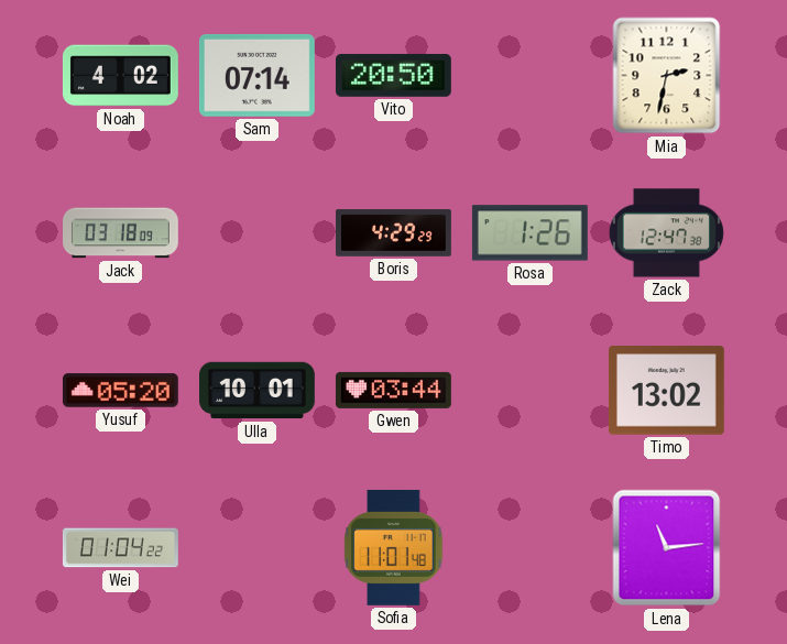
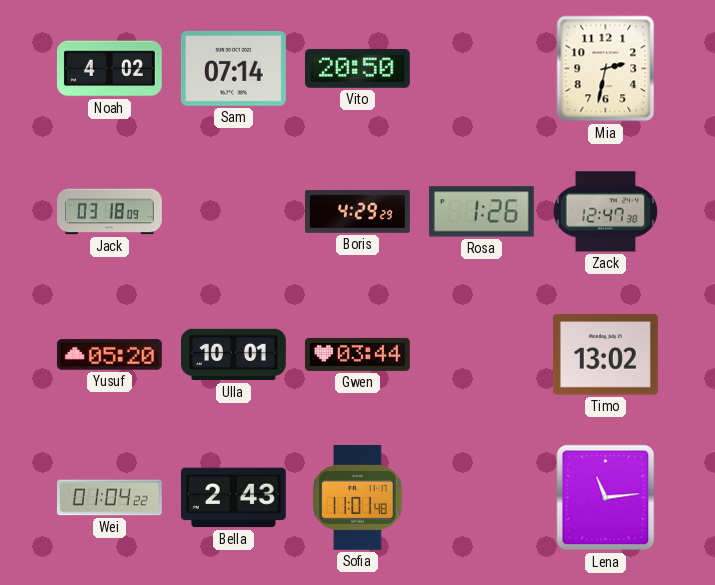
Bella: none -> 2:43 (233, 498)
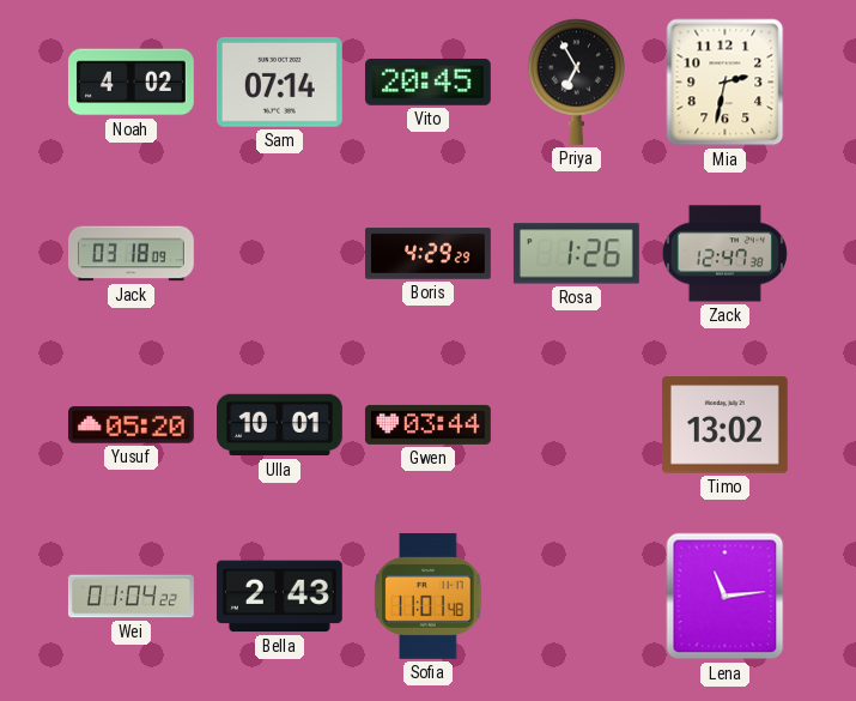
Vito: 20:50 -> 20:45 (427, 81)
Priya: none -> 6:55 (577, 81)
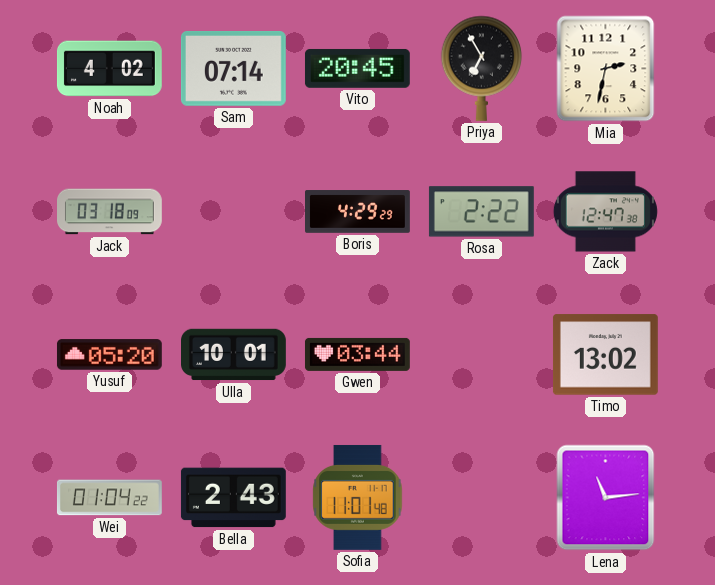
Rosa: 1:26 -> 2:22 (481, 212)
